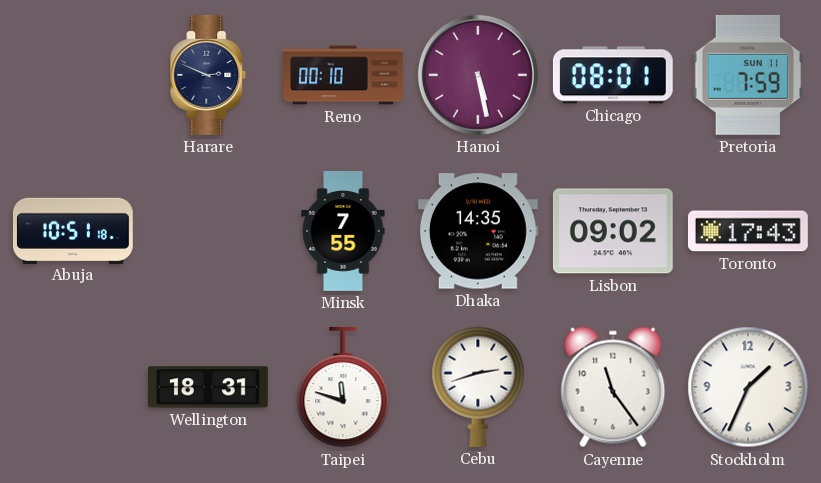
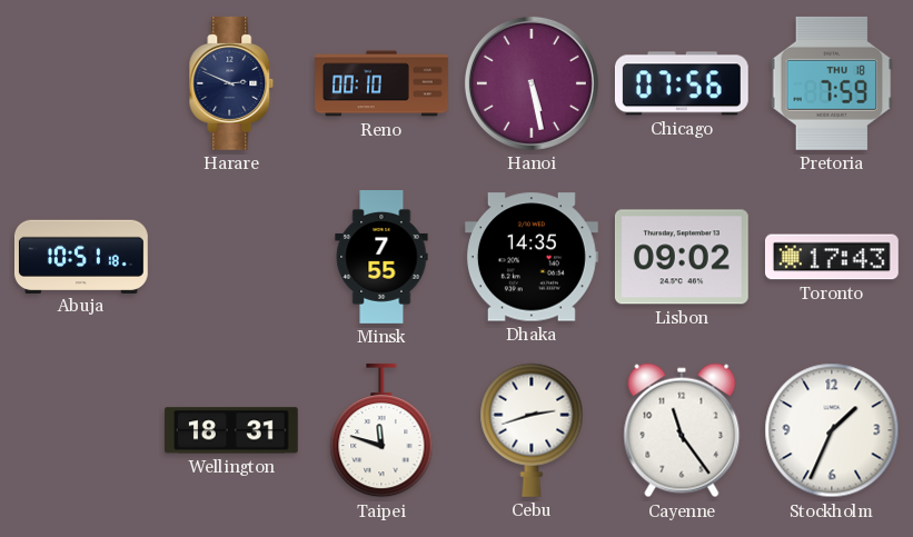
Chicago: 08:01 -> 07:56 (682, 83)
Pretoria date: SUN 11 -> THU 18 (832, 83)
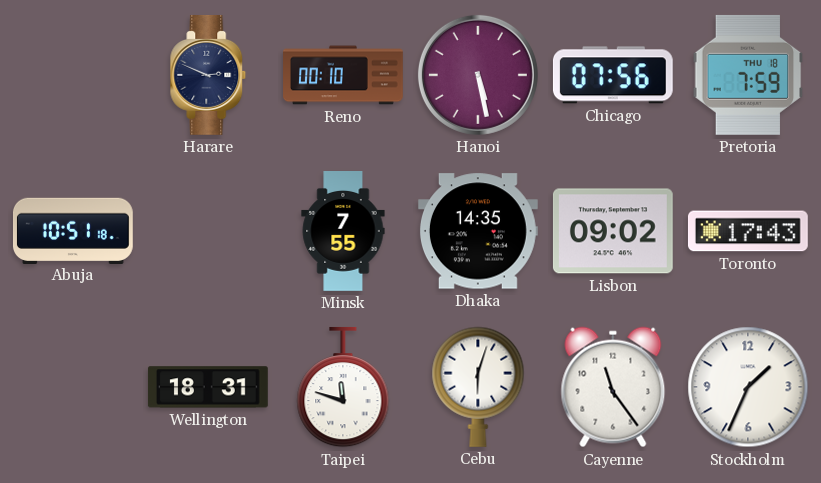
Cebu: 2:42 -> 6:03 (478, 387)
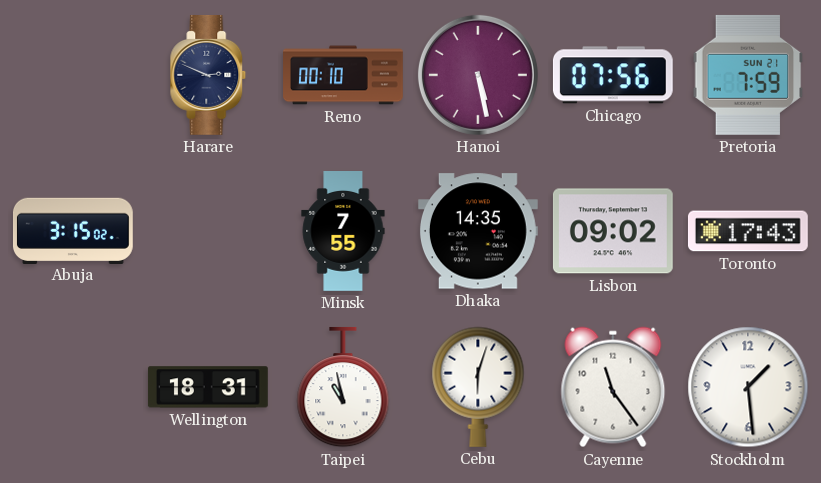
Pretoria date: THU 18 -> SUN 21 (748, 75)
Abuja: 10:51 -> 3:15 (73, 230)
Taipei: 11:48 -> 10:58 (343, 387)
Stockholm: 1:34 -> 1:29 (748, 387)
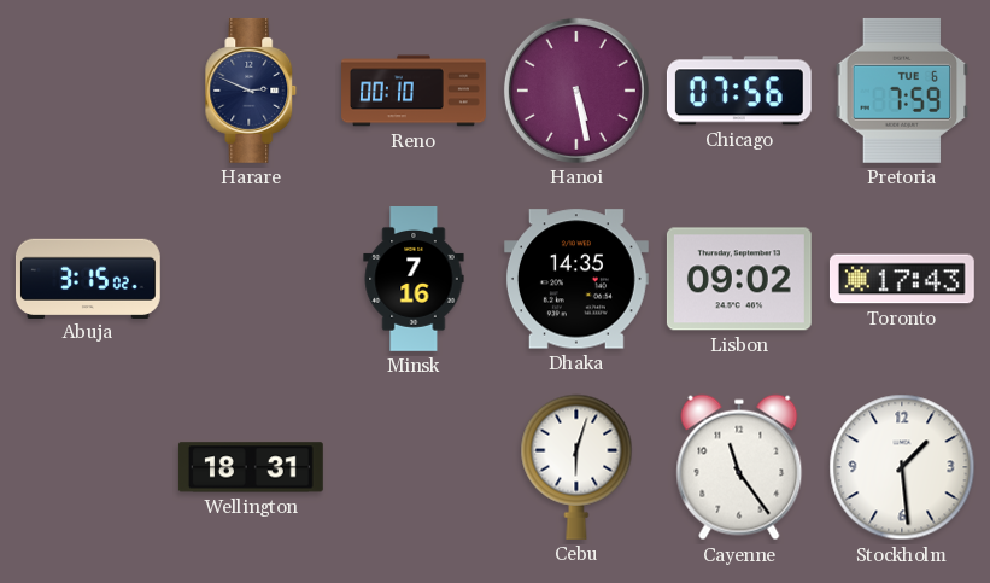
Pretoria date: SUN 21 -> TUE 6 (902, 91)
Minsk: 7:55 -> 7:16 (414, 280)
Taipei: 10:58 -> none (343, 387)
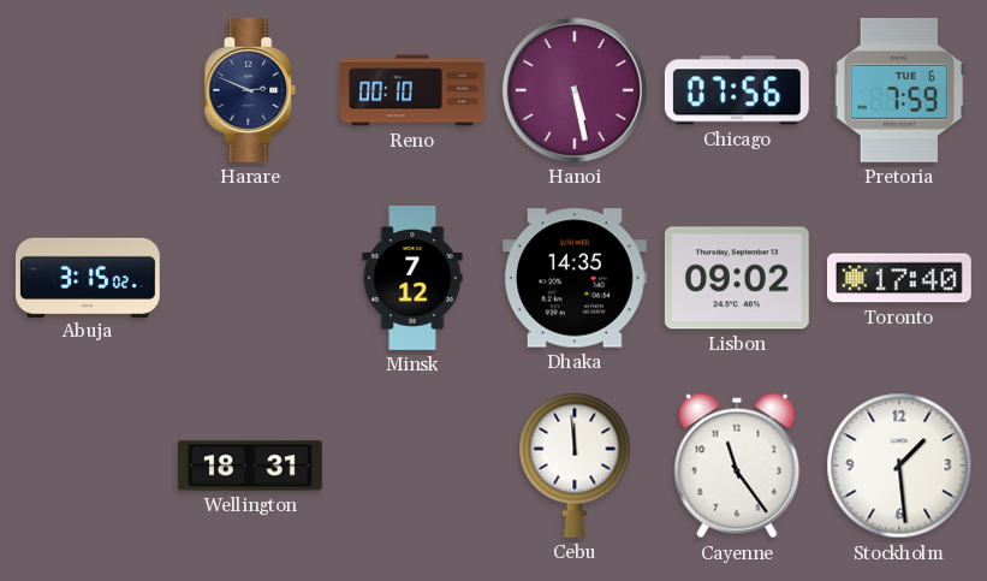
Minsk: 7:16 -> 7:12 (412, 279)
Toronto: 17:43 -> 17:40 (899, 278)
Cebu: 6:03 -> 11:59 (575, 466)
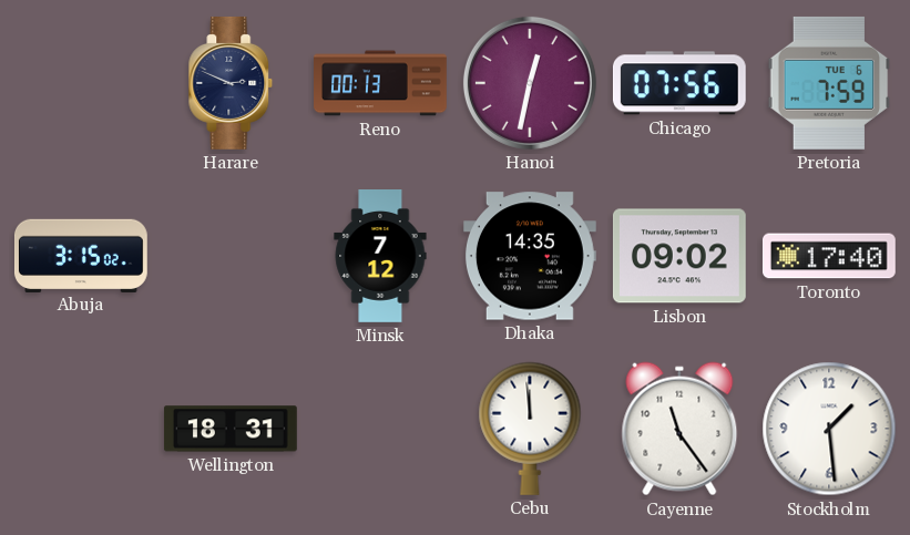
Reno: 00:10 -> 00:13 (380, 83)
Hanoi: 5:28 -> 12:32 (530, 83)
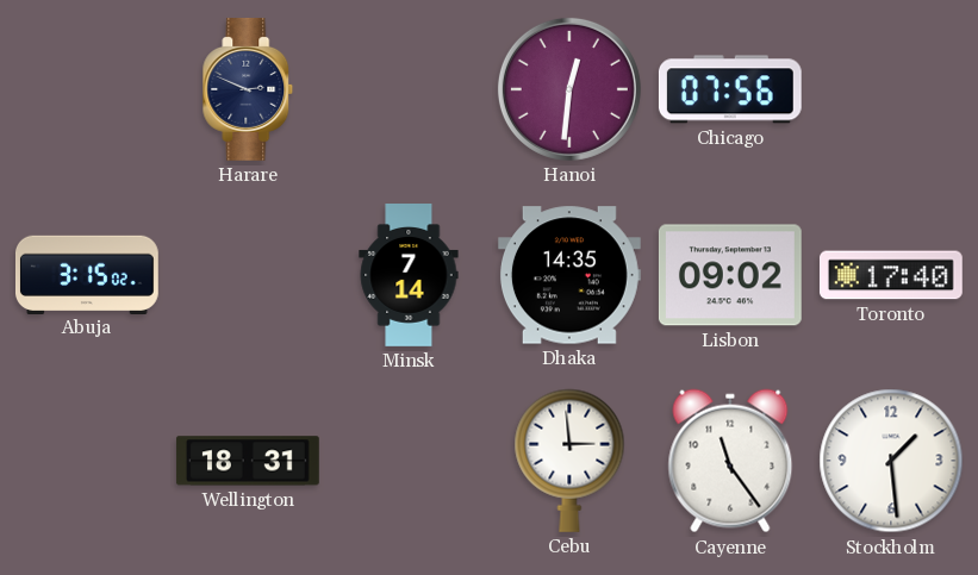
Reno: 00:13 -> none (380, 83)
Hanoi: 12:32 -> 12:31 (569, 89)
Pretoria: 7:59 -> none (829, 83)
Minsk: 7:12 -> 7:14 (409, 276)
Cebu: 11:59 -> 2:59 (569, 461)
